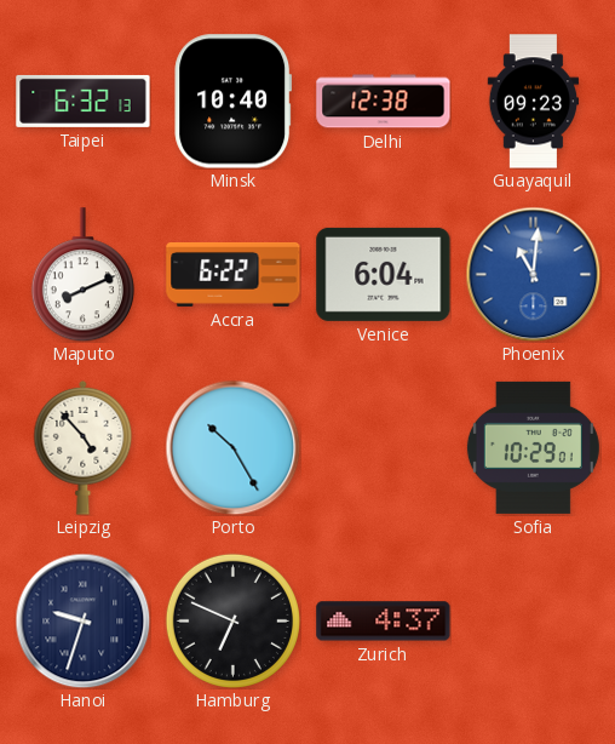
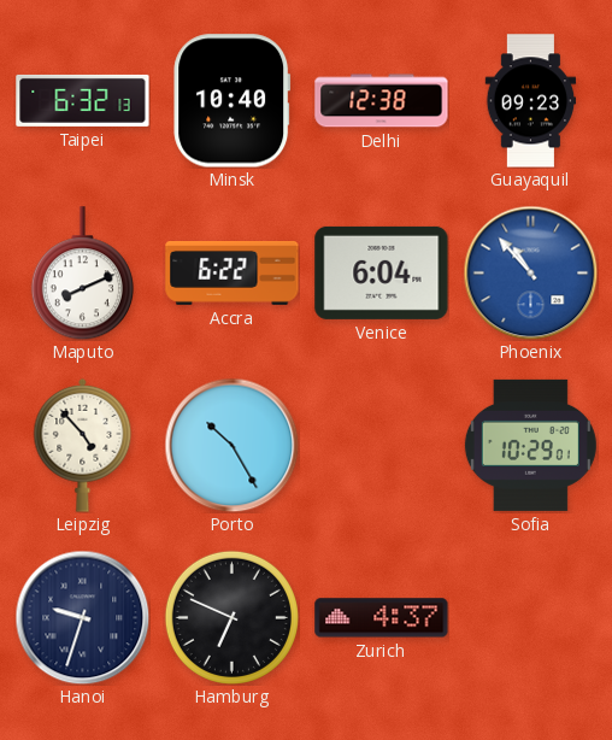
Phoenix: 11:01 -> 10:53 (530, 272)
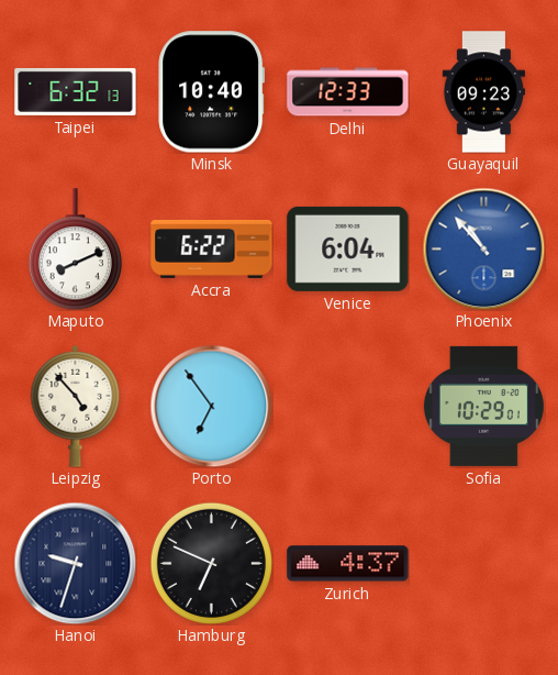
Delhi: 12:38 -> 12:33 (348, 92)
Porto: 10:25 -> 6:54 (211, 406)
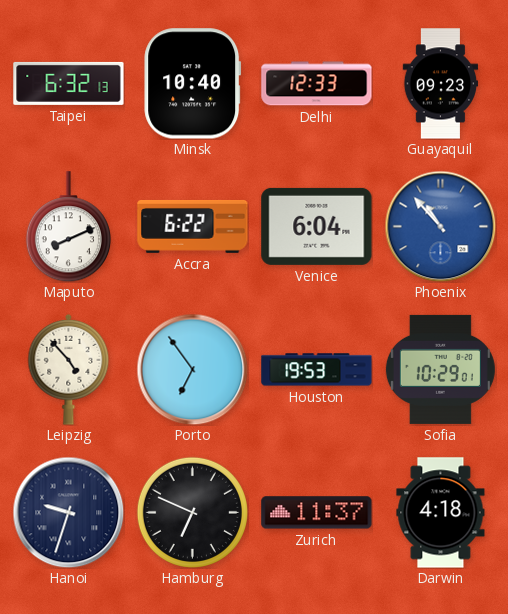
Houston: none -> 19:53 (317, 370)
Zurich: 4:37 -> 11:37 (317, 513)
Darwin: none -> 4:18 (441, 513)
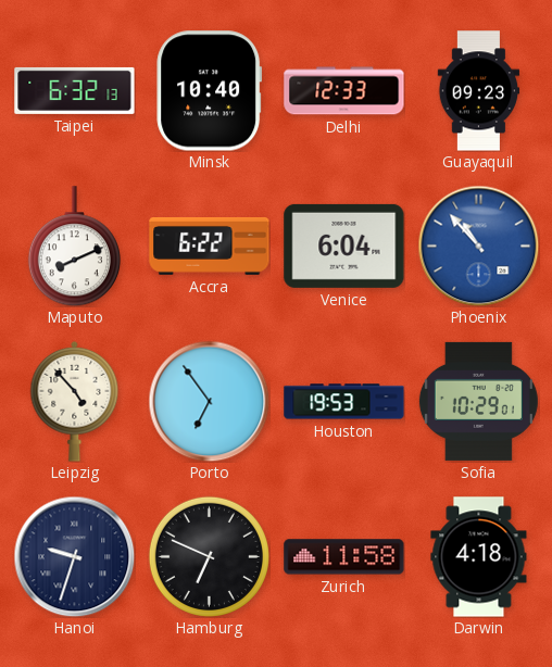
Zurich: 11:37 -> 11:58 (344, 557)
